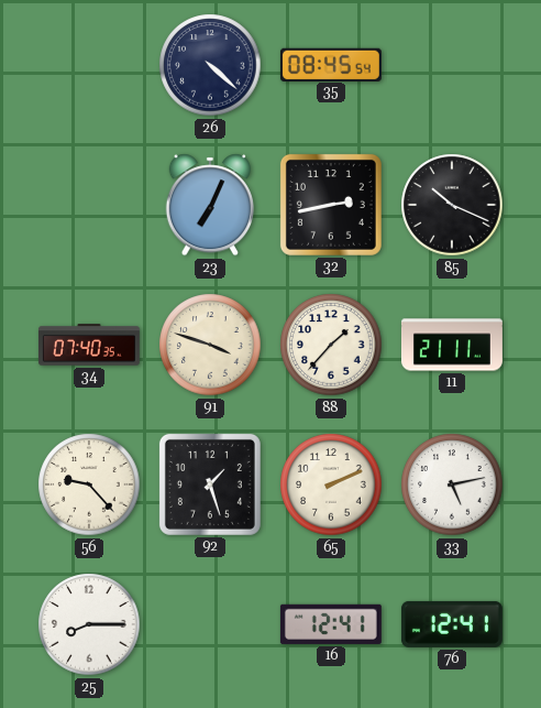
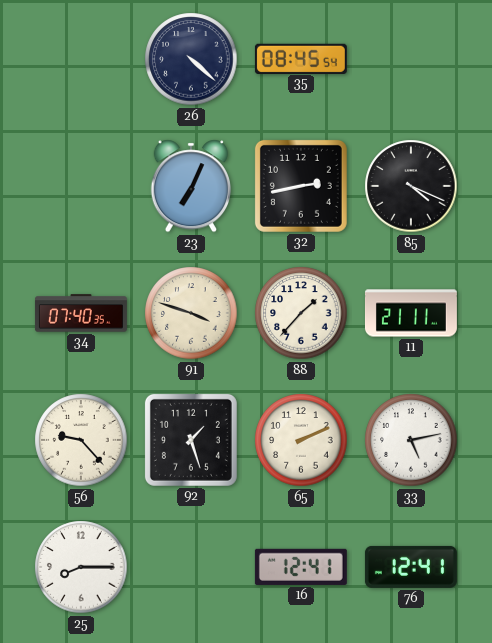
85: 10:19 -> 4:19 (411, 186)
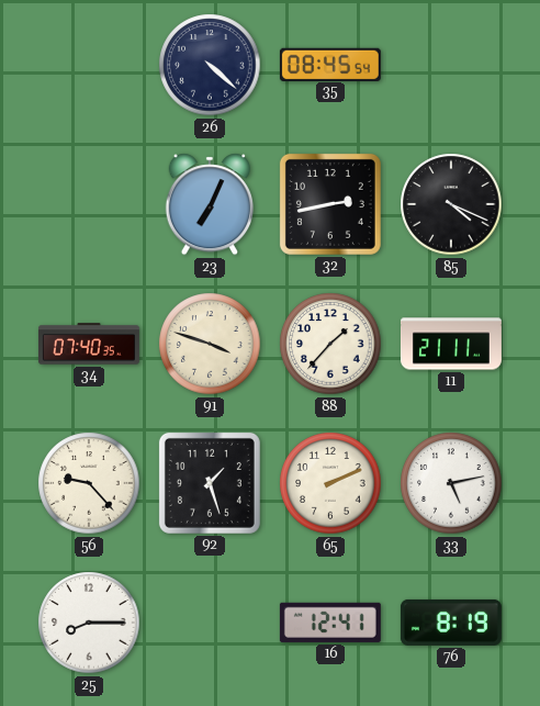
76: 12:41 -> 8:19 (451, 623)
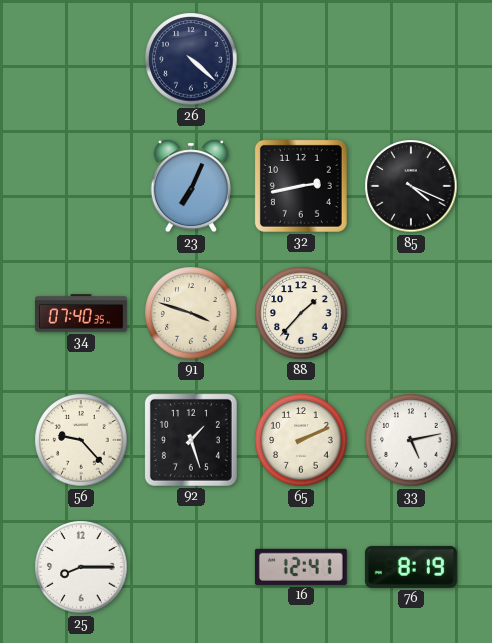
35: 08:45 -> none (330, 64)
11: 21:11 -> none (451, 344)
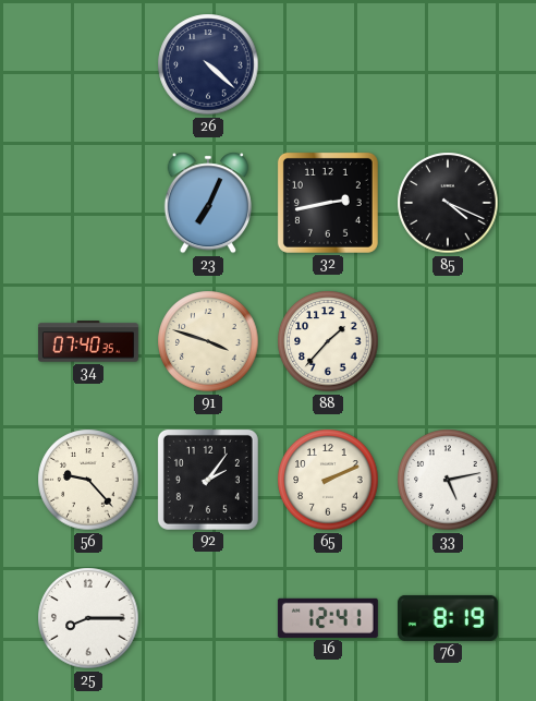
92: 1:27 -> 2:06 (208, 480)
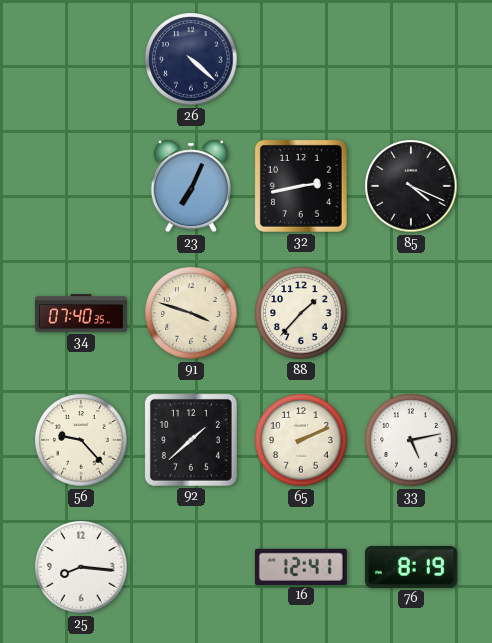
92: 2:06 -> 1:38 (191, 440)
25: 8:15 -> 8:16 (81, 567)
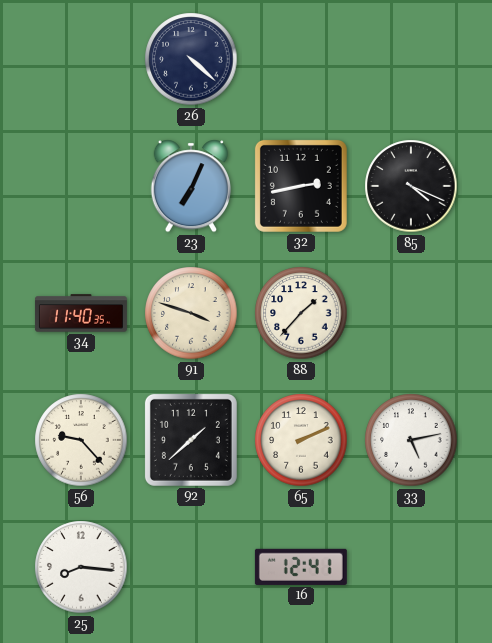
34: 07:40 -> 11:40 (81, 313)
76: 8:19 -> none (411, 567)
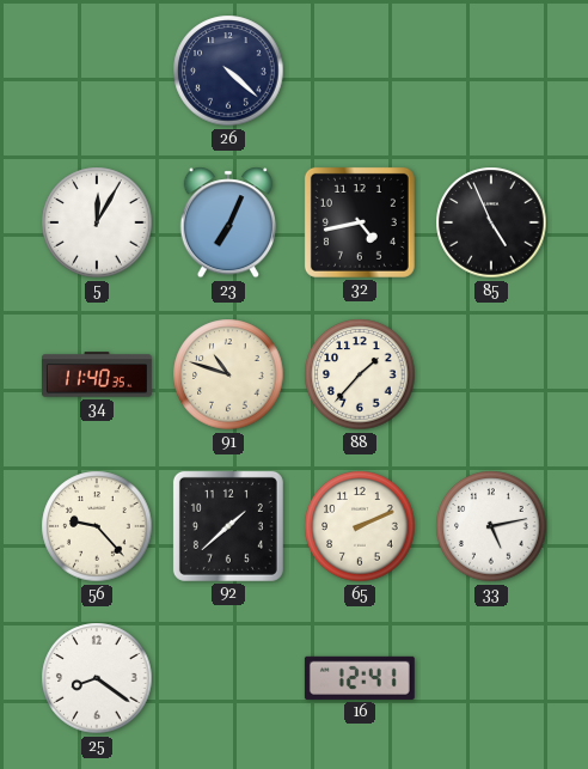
5: none -> 12:05 (97, 222)
32: 2:43 -> 4:43 (360, 222)
85: 4:19 -> 4:56 (491, 222)
91: 3:48 -> 10:48 (228, 374)
25: 8:16 -> 8:21 (97, 678)
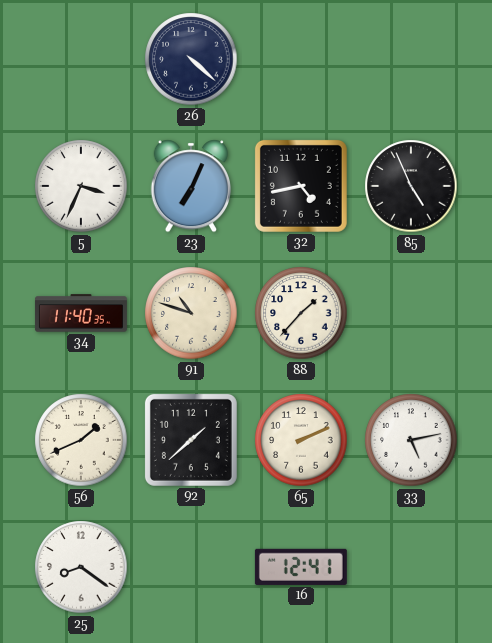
5: 12:05 -> 3:34 (81, 186)
56: 9:23 -> 1:41 (81, 440)
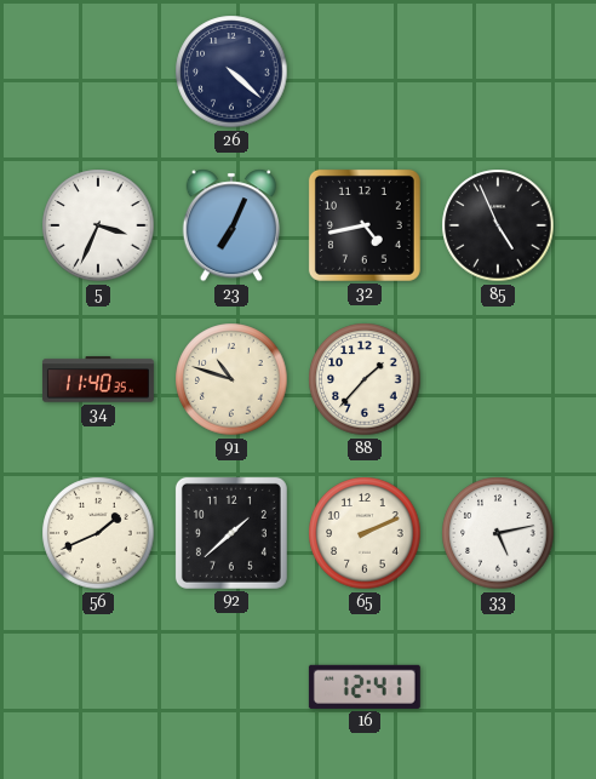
25: 8:21 -> none (81, 567)
